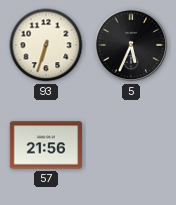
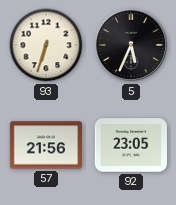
92: none -> 23:05 (130, 145)
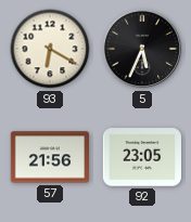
93: 6:33 -> 6:20 (50, 49)
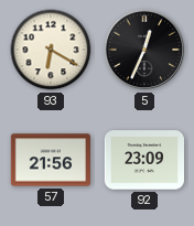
5: 5:34 -> 12:34 (144, 50)
92: 23:05 -> 23:09 (143, 160)
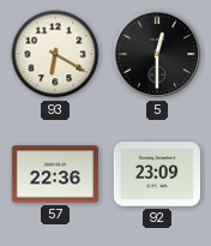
5: 12:34 -> 12:30 (157, 54)
57: 21:56 -> 22:36 (54, 174)
